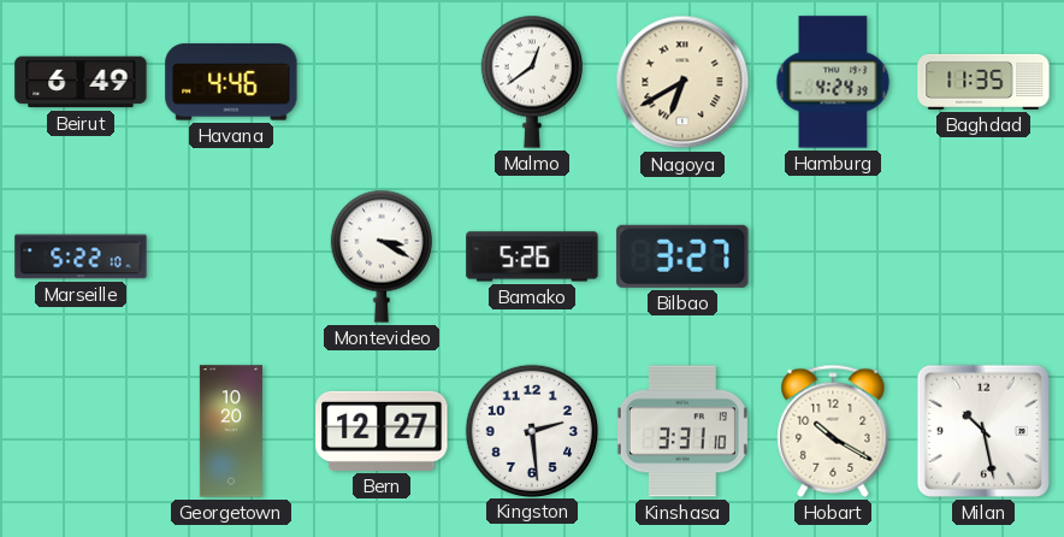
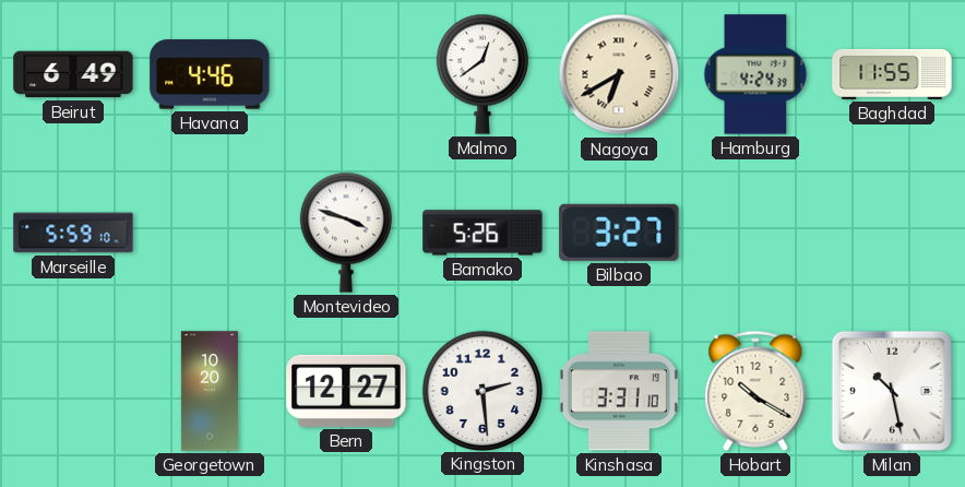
Baghdad: 11:35 -> 11:55 (892, 74)
Marseille: 5:22 -> 5:59 (73, 233)
Montevideo: 3:20 -> 3:48 (346, 233)
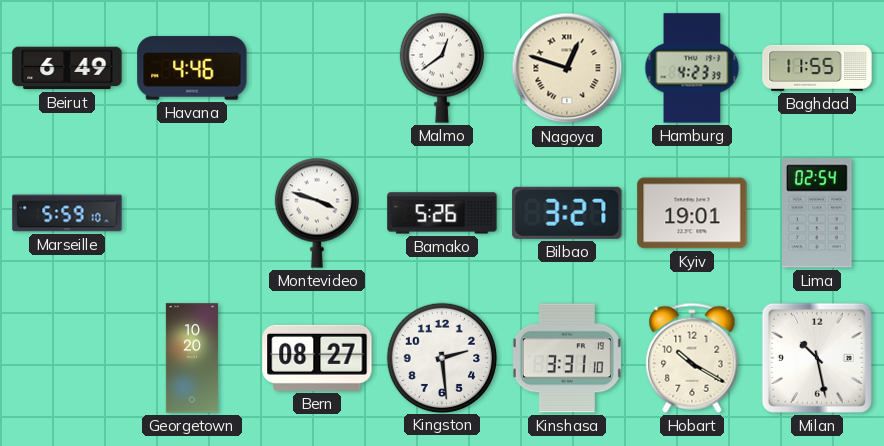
Nagoya: 6:40 -> 12:48 (567, 68)
Hamburg: 4:24 -> 4:23 (692, 68)
Kyiv: none -> 19:01 (692, 213)
Lima: none -> 02:54 (818, 213)
Bern: 12:27 -> 08:27 (317, 358)
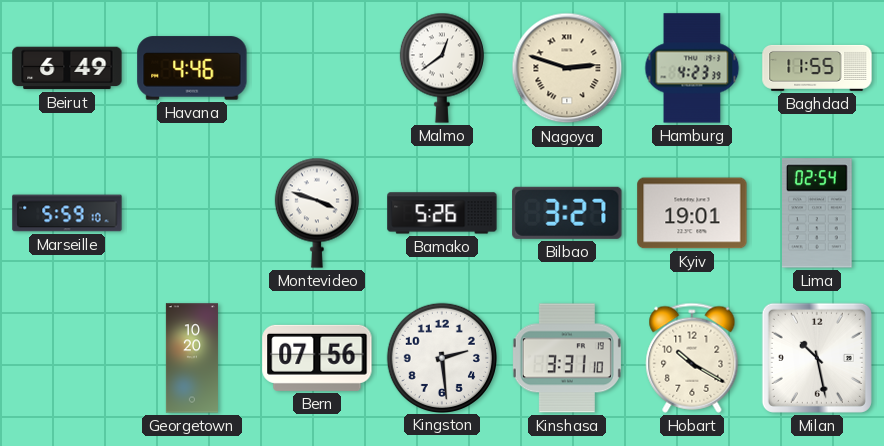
Nagoya: 12:48 -> 2:48 (567, 68)
Bern: 08:27 -> 07:56 (317, 358)
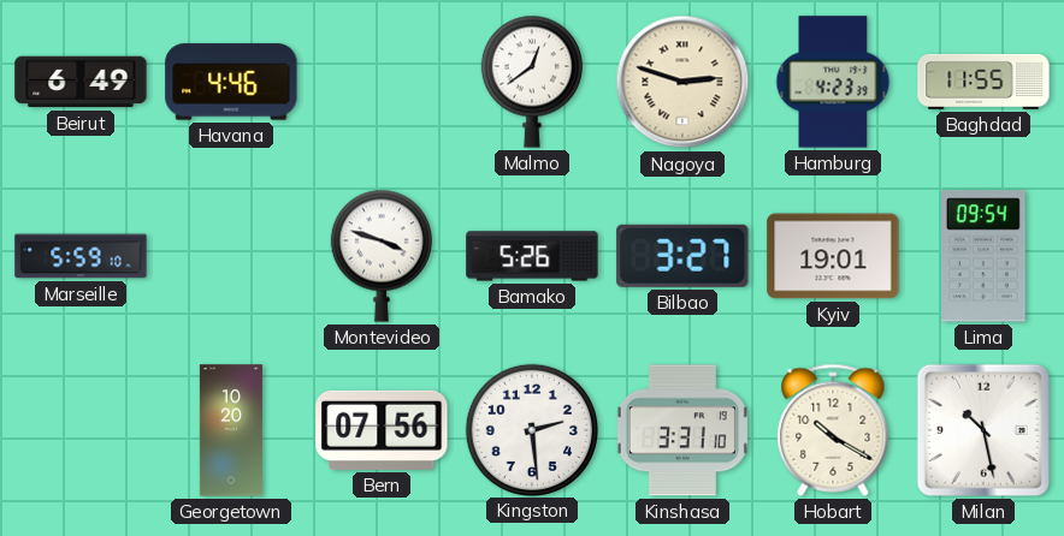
Lima: 02:54 -> 09:54 (985, 256)
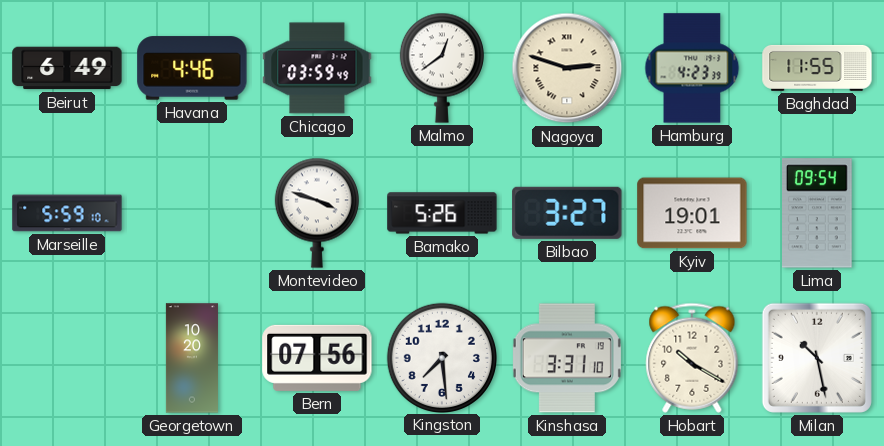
Chicago: none -> 03:59 (317, 68)
Kingston: 2:29 -> 7:29 (441, 357)
